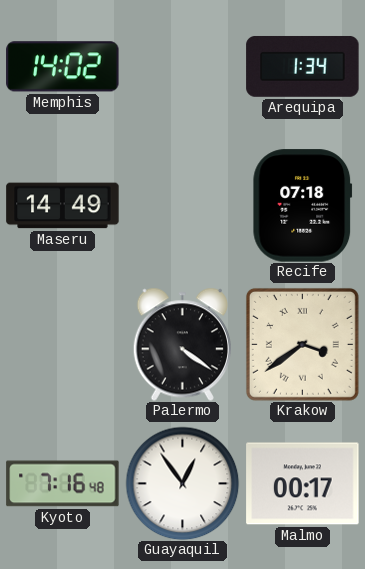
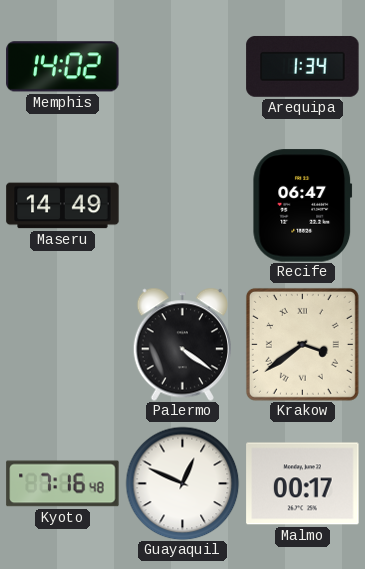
Recife: 07:18 -> 06:47 (303, 206)
Guayaquil: 12:54 -> 12:49 (182, 483)
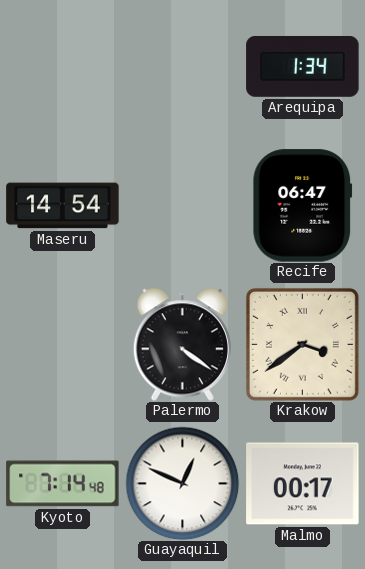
Memphis: 14:02 -> none (63, 67)
Maseru: 14:49 -> 14:54 (63, 206)
Kyoto: 7:16 -> 7:14 (63, 484)
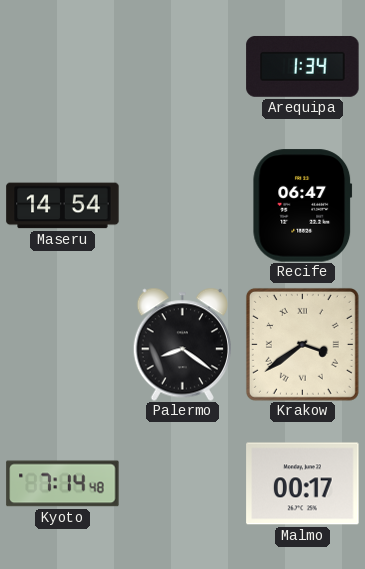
Palermo: 4:21 -> 8:21 (182, 344)
Guayaquil: 12:49 -> none (182, 483)
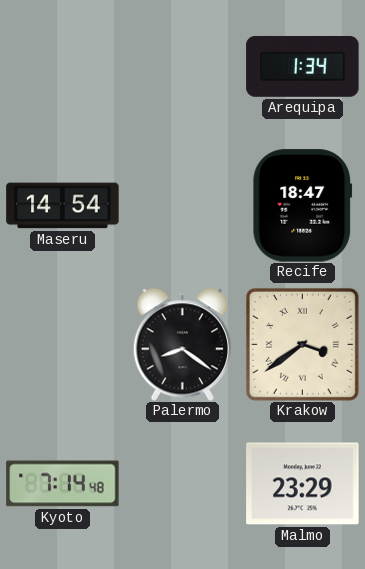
Recife: 06:47 -> 18:47 (303, 206)
Malmo: 00:17 -> 23:29 (303, 484)
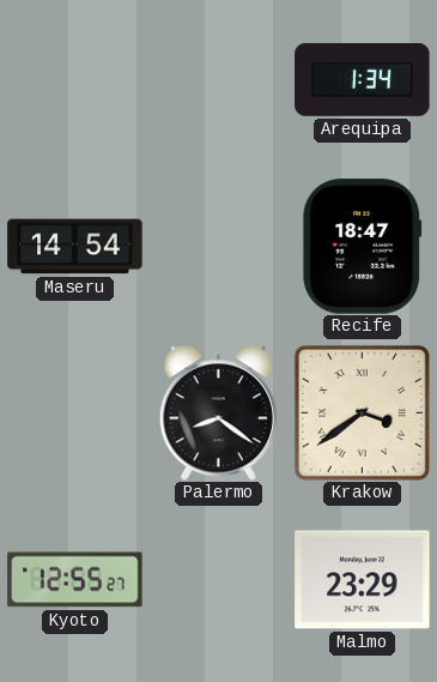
Kyoto: 7:14 -> 12:55 (75, 580)
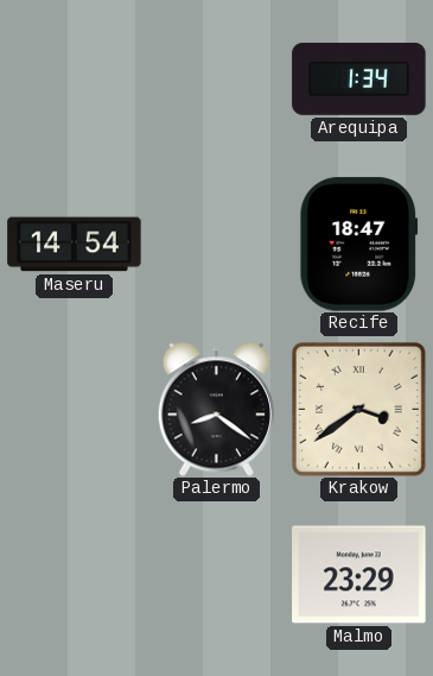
Kyoto: 12:55 -> none (75, 580)
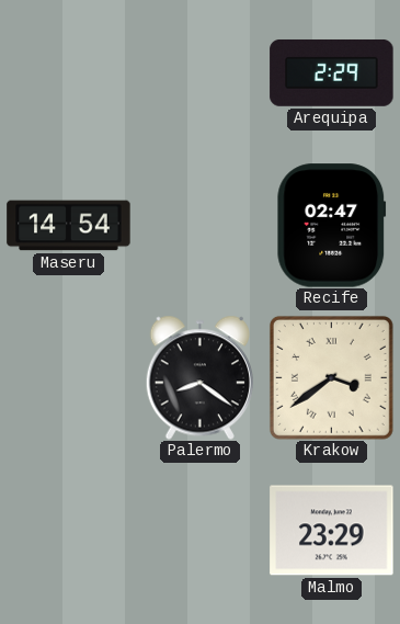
Arequipa: 1:34 -> 2:29 (332, 72)
Recife: 18:47 -> 02:47 (332, 226)
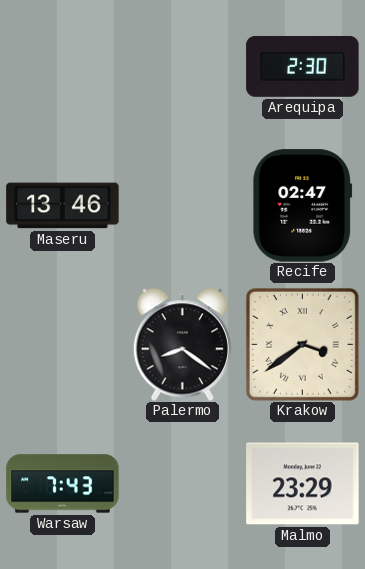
Arequipa: 2:29 -> 2:30 (303, 66)
Maseru: 14:54 -> 13:46 (63, 206)
Warsaw: none -> 7:43 (63, 484)
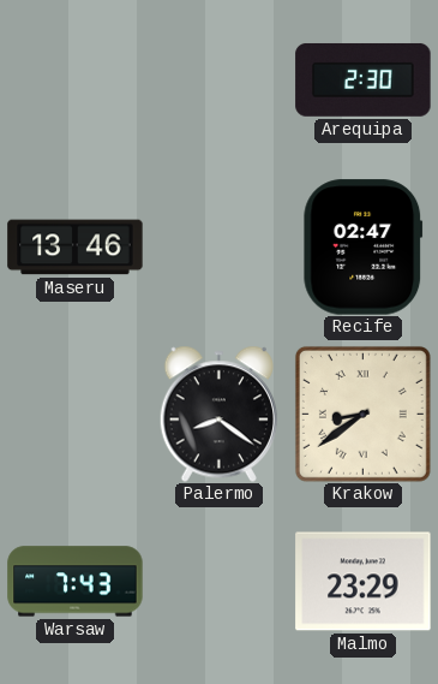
Krakow: 3:39 -> 8:39 (362, 414)
